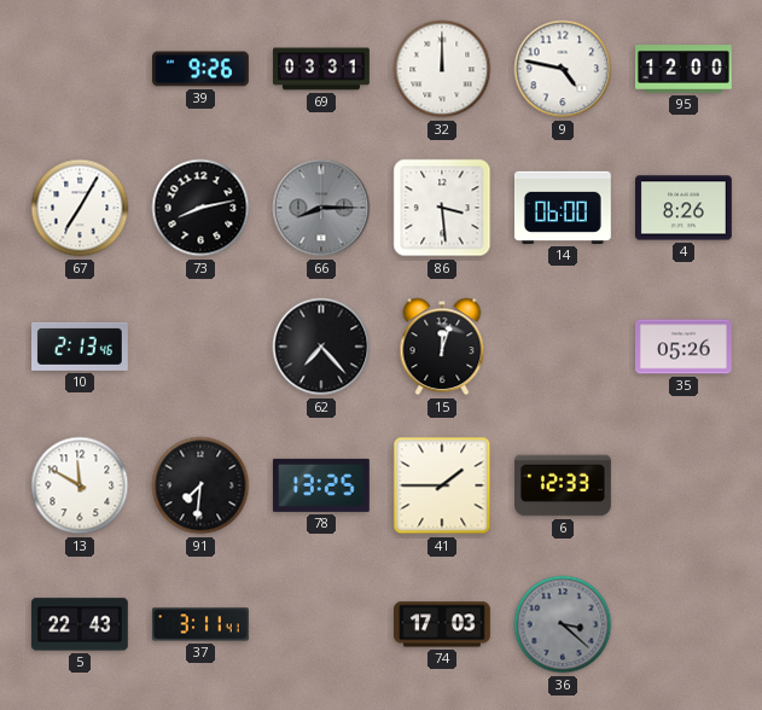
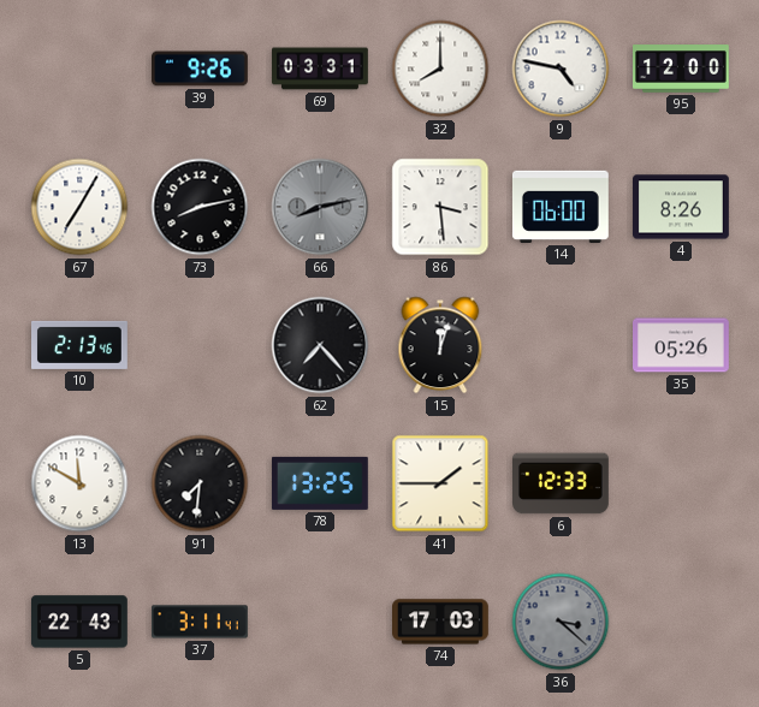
32: 12:00 -> 8:00 (440, 69)
66: 8:15 -> 8:13 (320, 207)
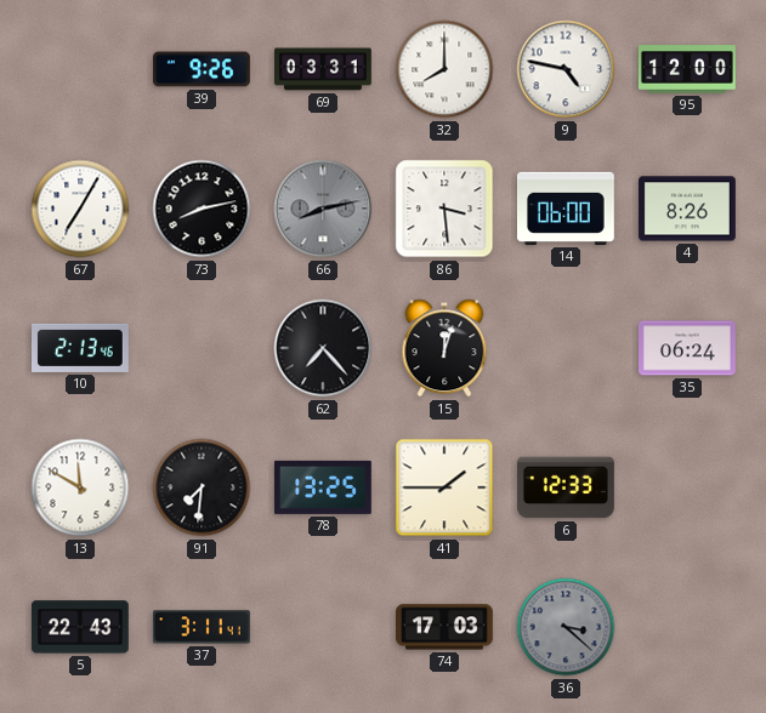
35: 05:26 -> 06:24 (688, 348)
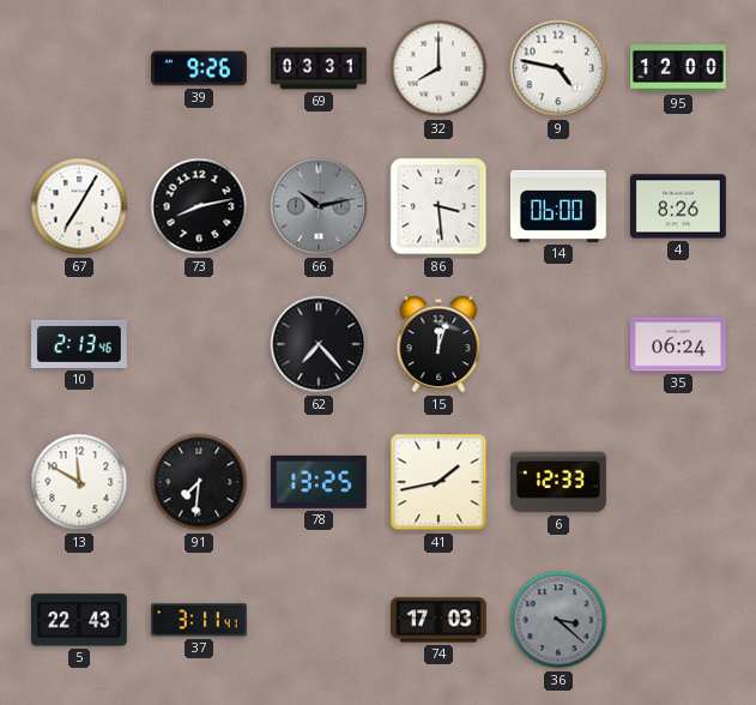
66: 8:13 -> 10:13 (319, 206)
41: 1:45 -> 1:43 (439, 482)
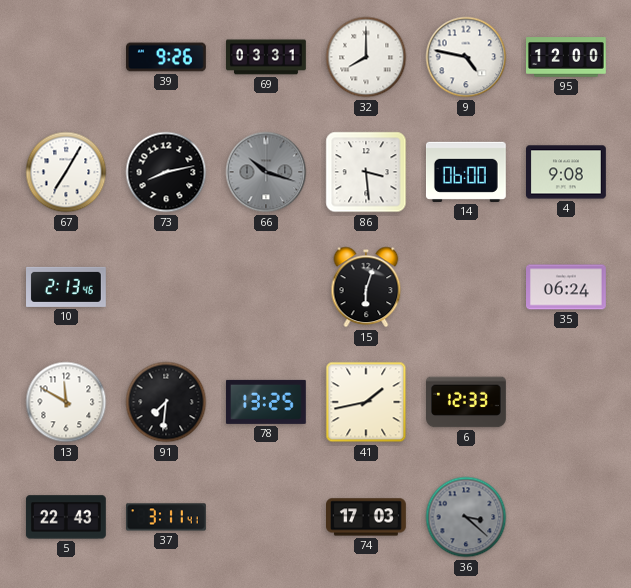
66: 10:13 -> 10:18 (266, 172)
4: 8:26 -> 9:08 (567, 172)
62: 7:23 -> none (319, 344)
15: 12:03 -> 6:03 (366, 287)
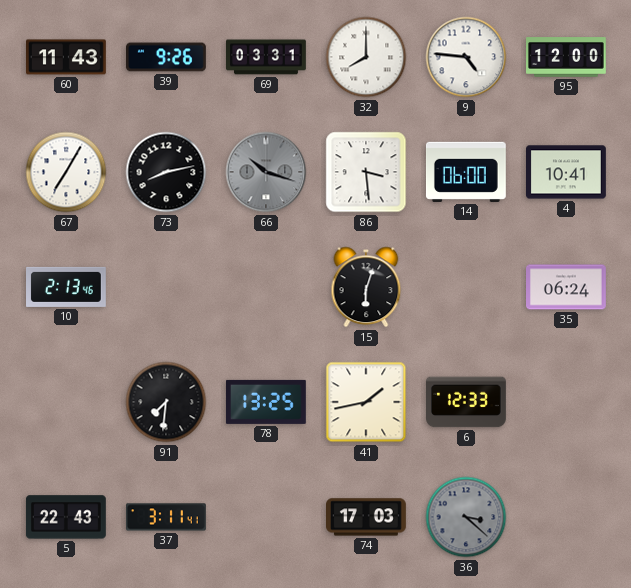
60: none -> 11:43 (67, 57)
9: 4:47 -> 4:46 (466, 57)
4: 9:08 -> 10:41 (567, 172)
13: 11:50 -> none (66, 402)
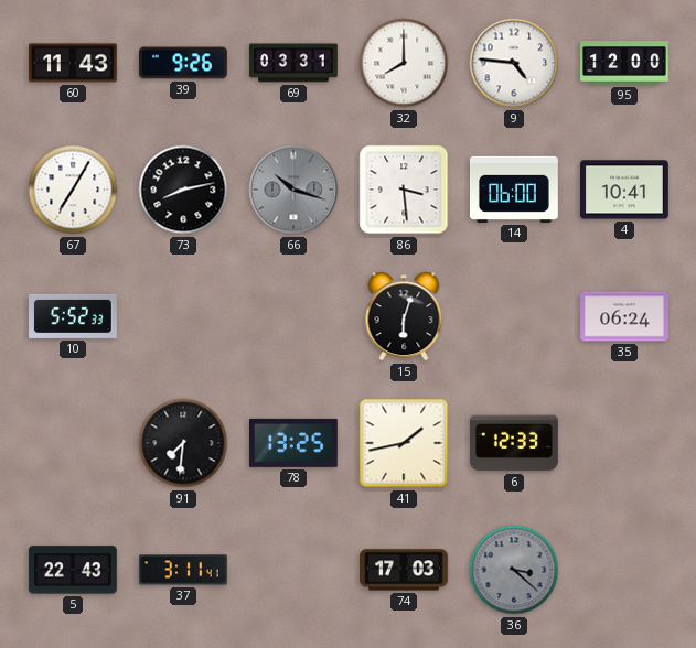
10: 2:13 -> 5:52 (74, 316)
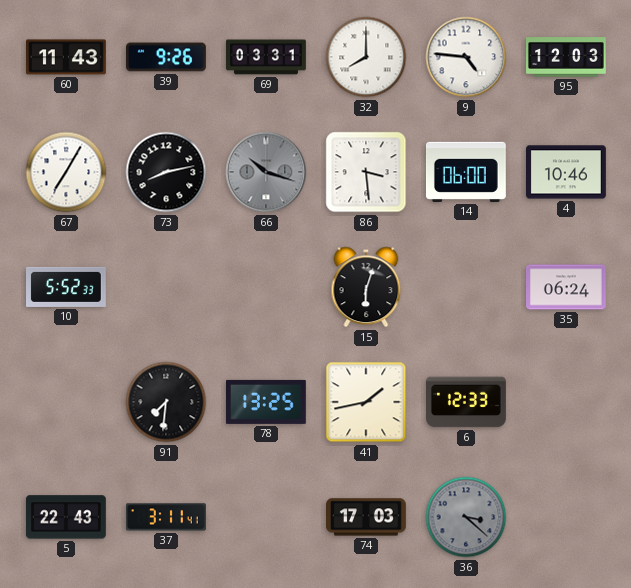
95: 12:00 -> 12:03 (567, 57)
4: 10:41 -> 10:46 (567, 172)
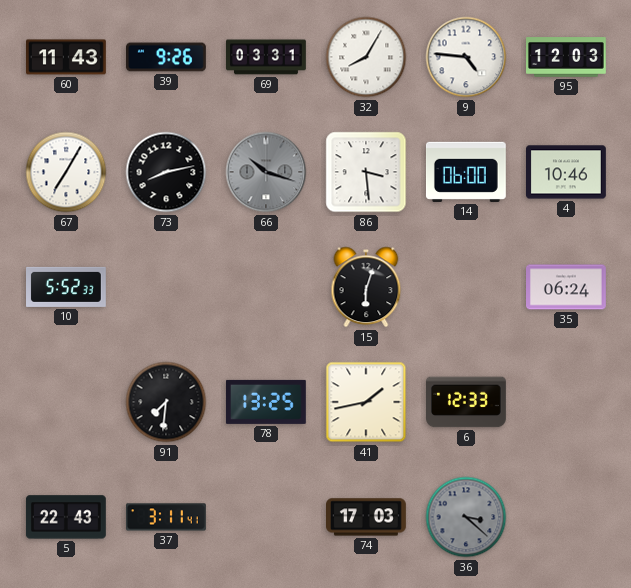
32: 8:00 -> 8:05 (366, 57)
